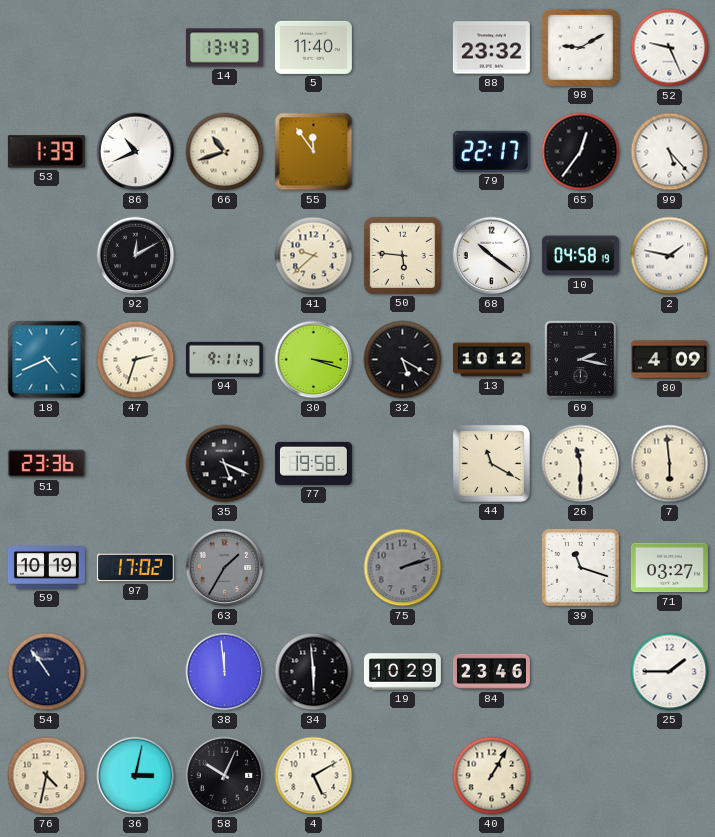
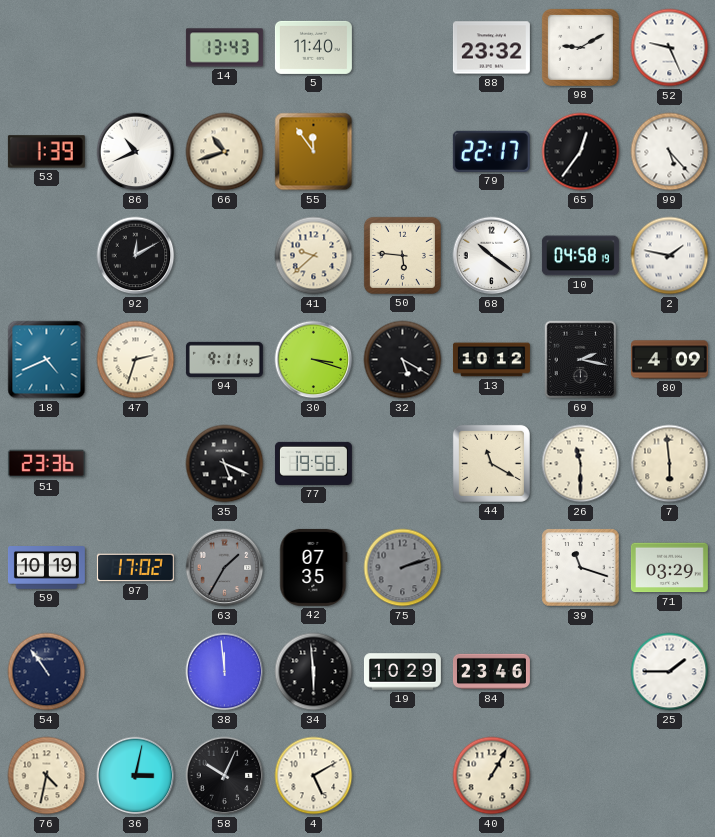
42: none -> 07:35 (314, 567)
71: 03:27 -> 03:29 (669, 568)
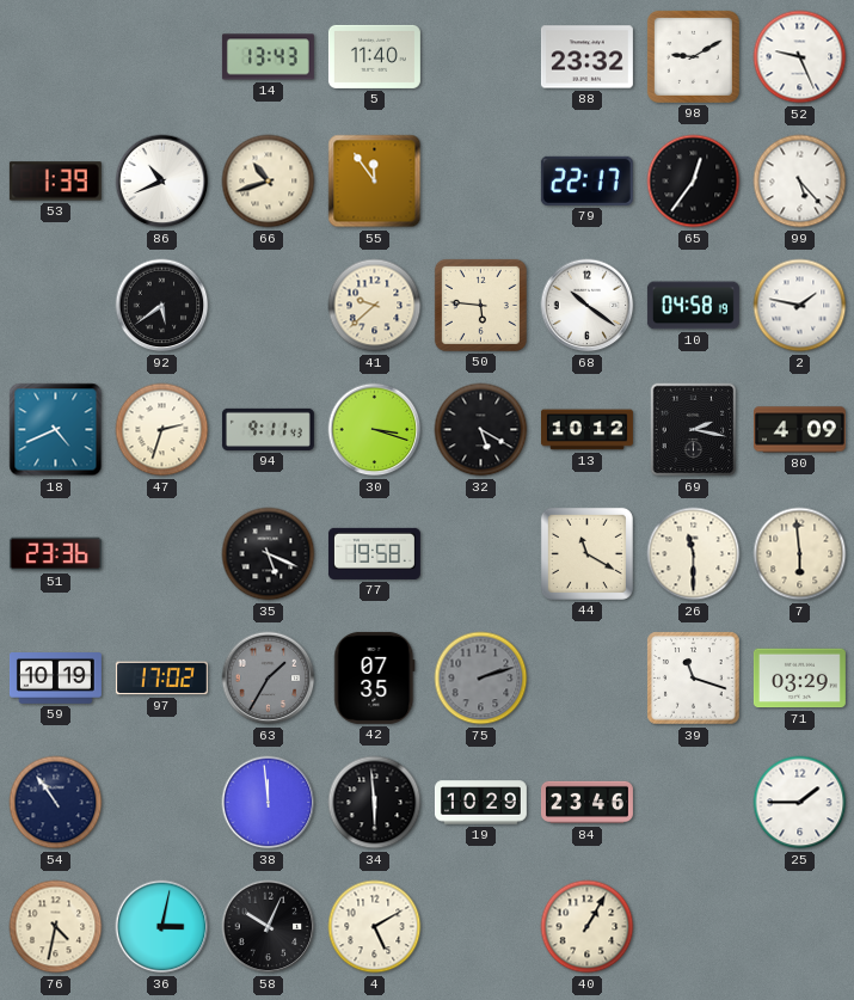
92: 12:10 -> 5:39 (162, 306)
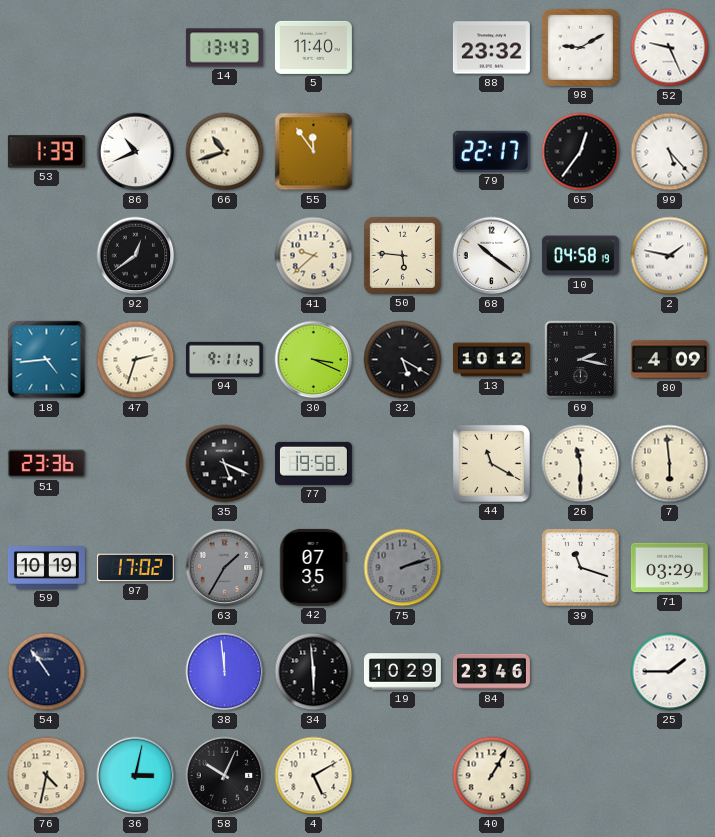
92: 5:39 -> 12:39 (136, 256)
18: 4:41 -> 4:44 (47, 360)
30: 3:18 -> 3:19 (314, 360)
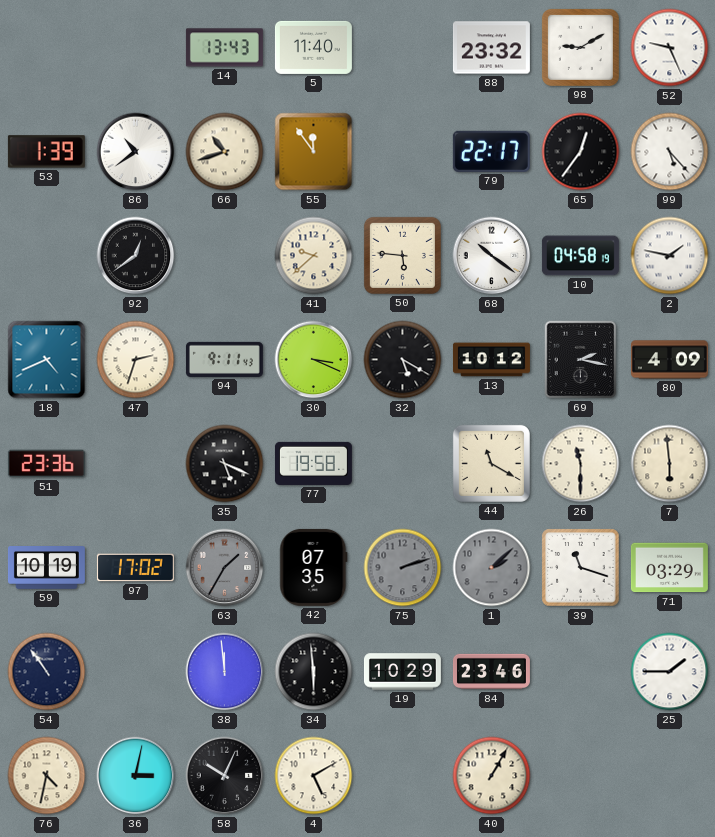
86: 10:41 -> 10:39 (136, 152)
18: 4:44 -> 4:41 (47, 360)
1: none -> 2:08 (492, 568)
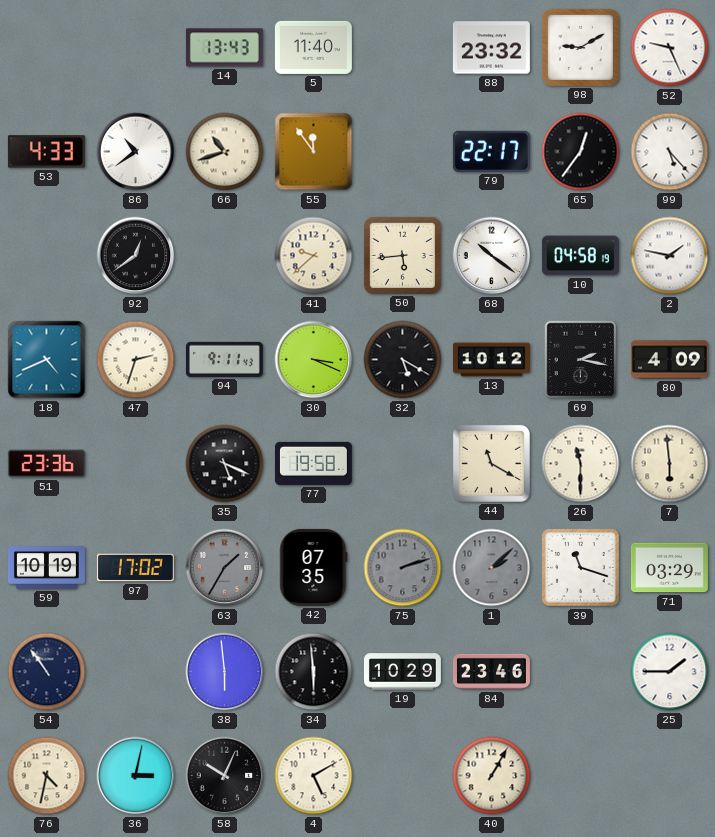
53: 1:39 -> 4:33 (46, 152)
50: 5:46 -> 5:44 (402, 255)
38: 11:59 -> 5:59 (225, 672)
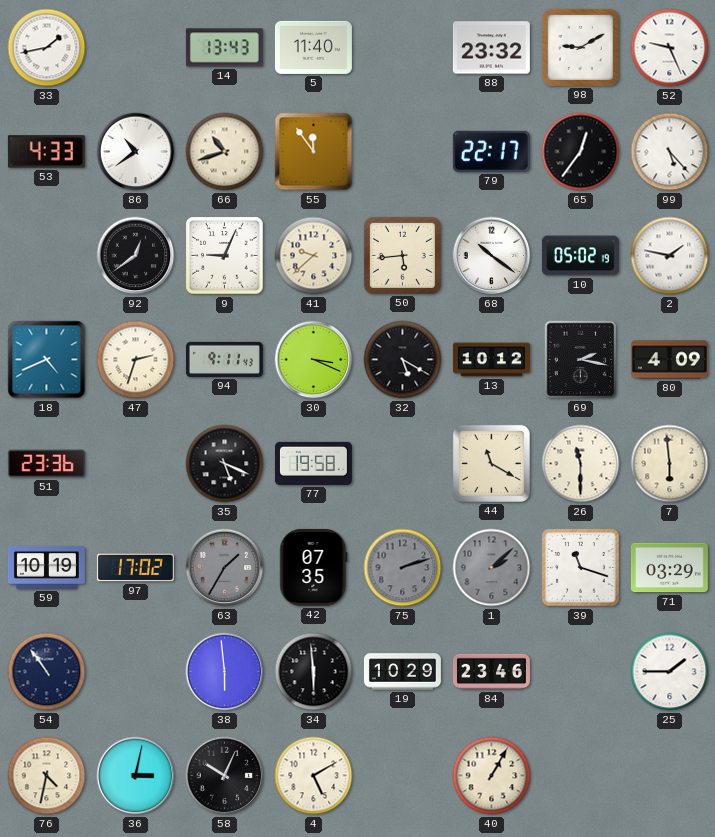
33: none -> 1:43 (47, 48)
9: none -> 9:04 (225, 256)
10: 04:58 -> 05:02 (580, 256)
